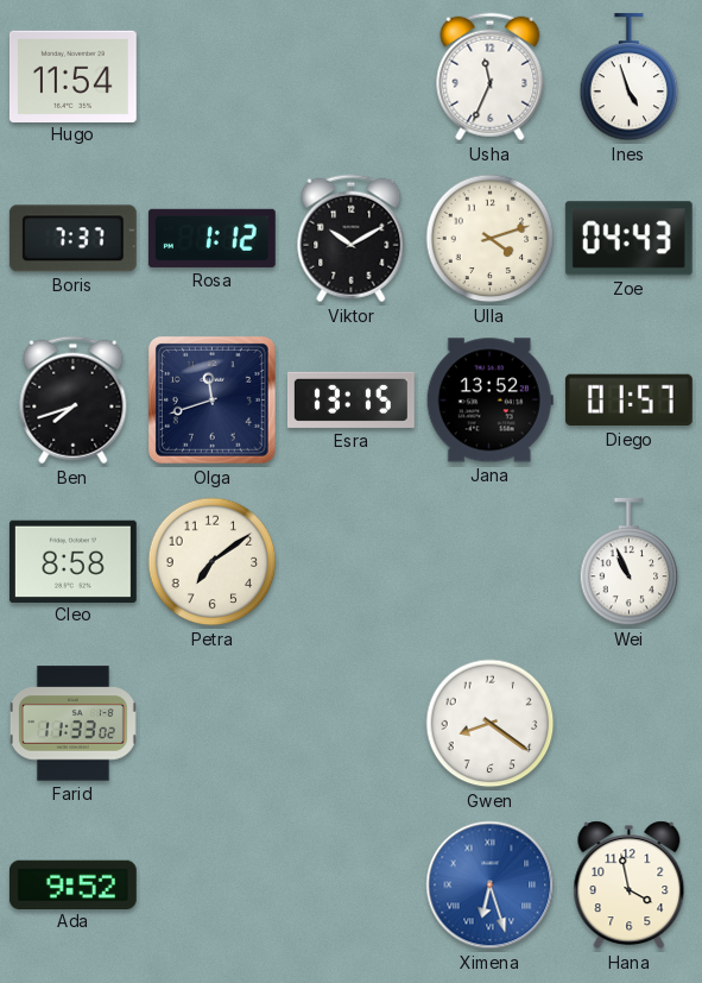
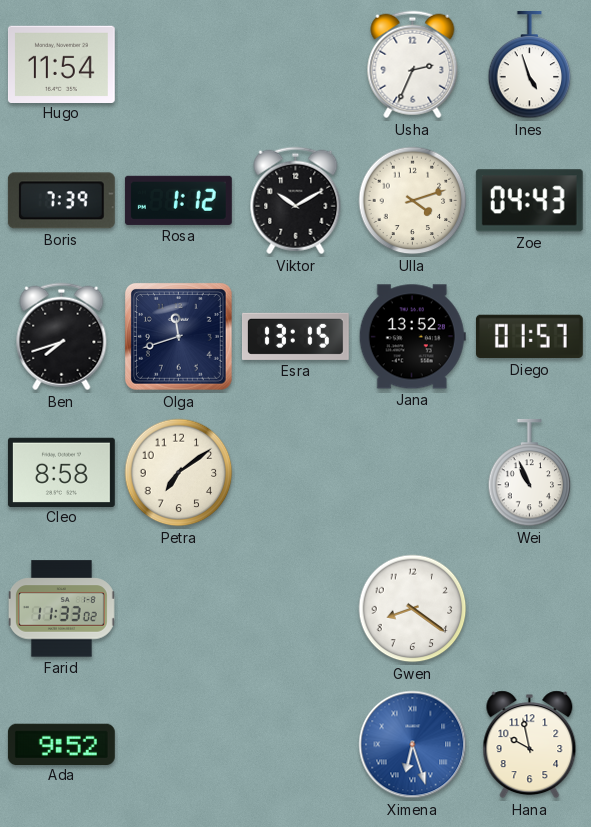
Usha: 11:34 -> 2:34 (413, 65)
Boris: 7:37 -> 7:39 (61, 201)
Hana: 3:58 -> 9:58 (530, 745)
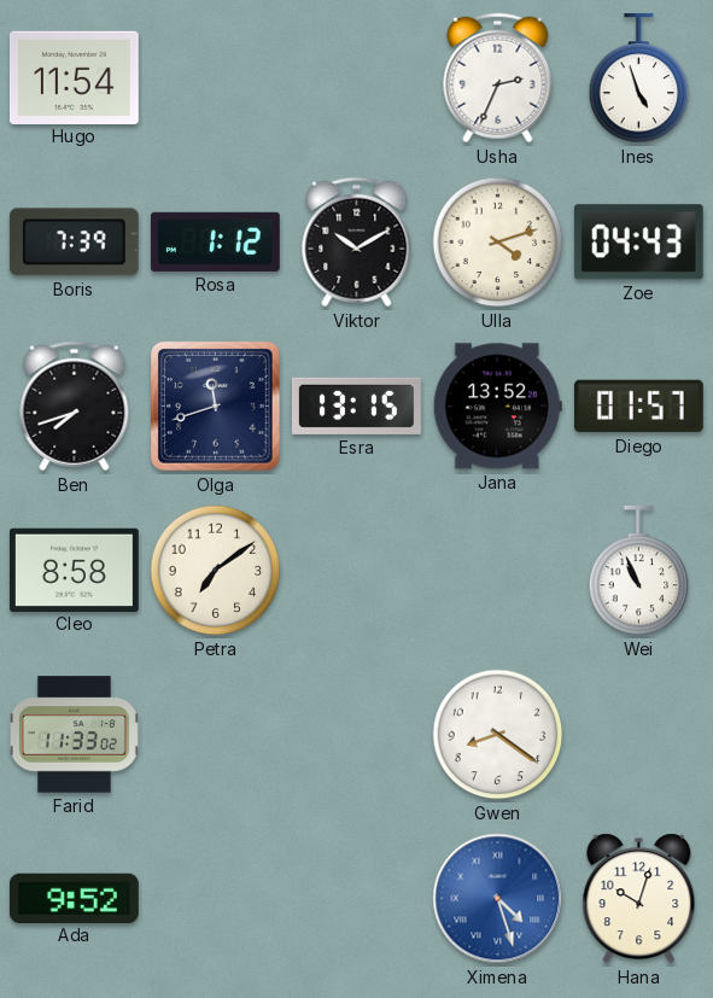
Ximena: 6:27 -> 4:27 (498, 899)
Hana: 9:58 -> 10:03 (639, 899)
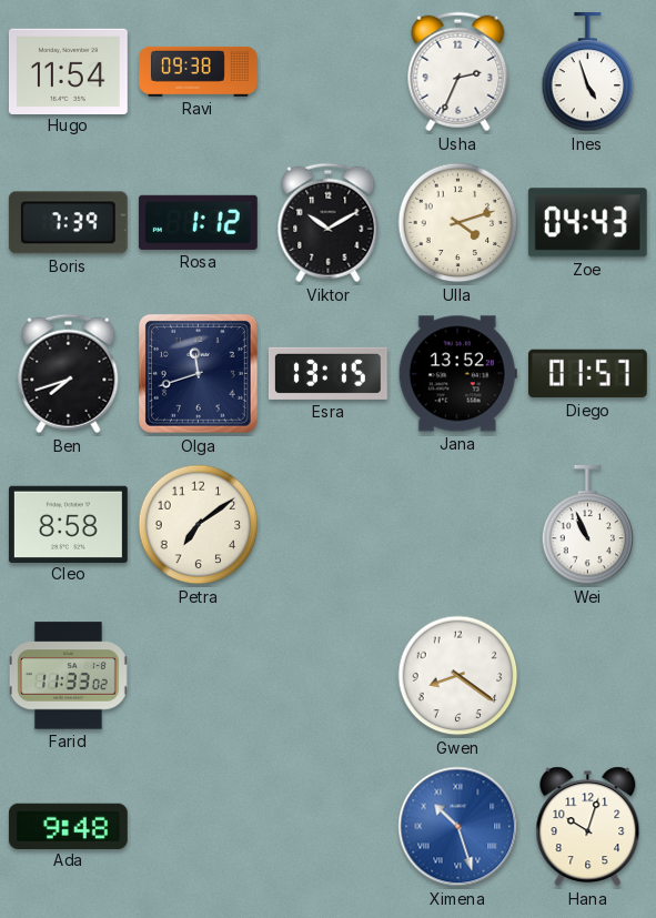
Ravi: none -> 09:38 (199, 71)
Ada: 9:52 -> 9:48 (68, 826)
Ximena: 4:27 -> 10:27 (458, 827)
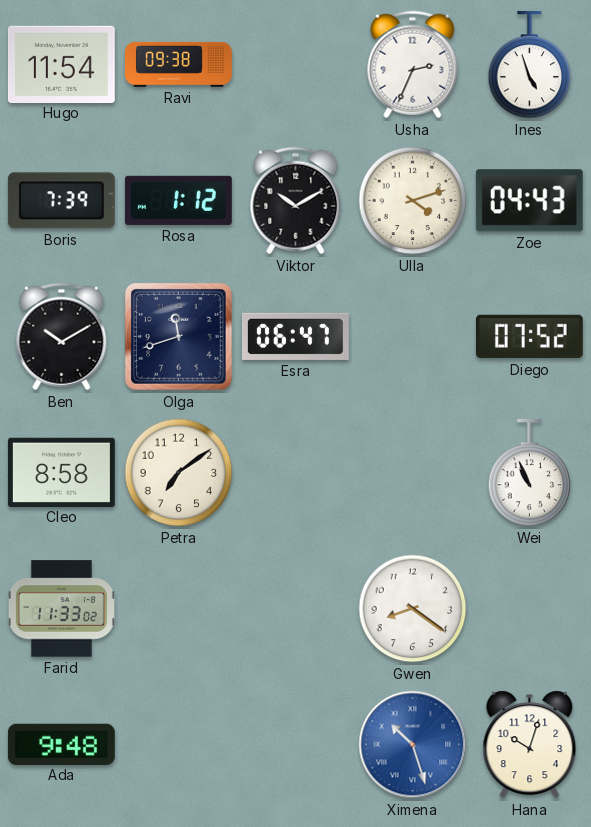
Ben: 7:42 -> 10:10 (62, 337)
Esra: 13:15 -> 06:47 (295, 336)
Jana: 13:52 -> none (457, 374)
Diego: 01:57 -> 07:52 (529, 337)
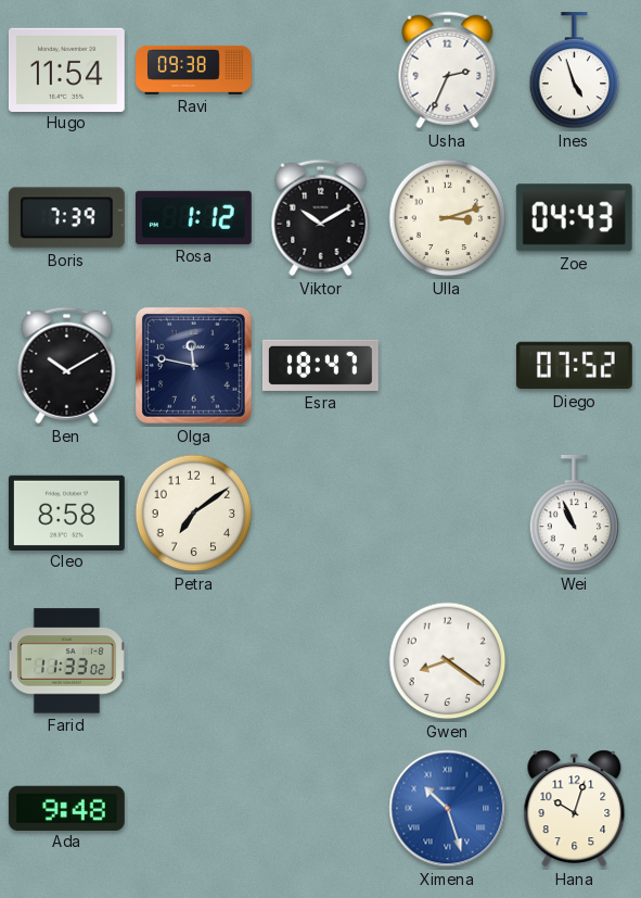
Ulla: 4:12 -> 3:12 (448, 218)
Olga: 11:42 -> 11:47 (193, 365)
Esra: 06:47 -> 18:47 (320, 365)
